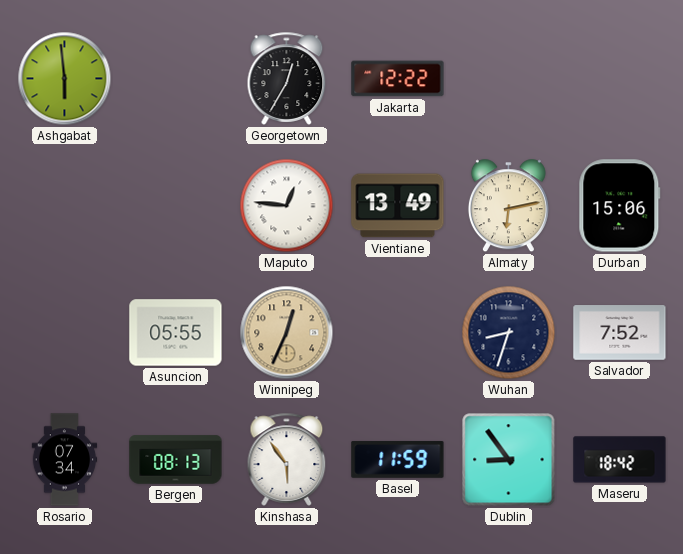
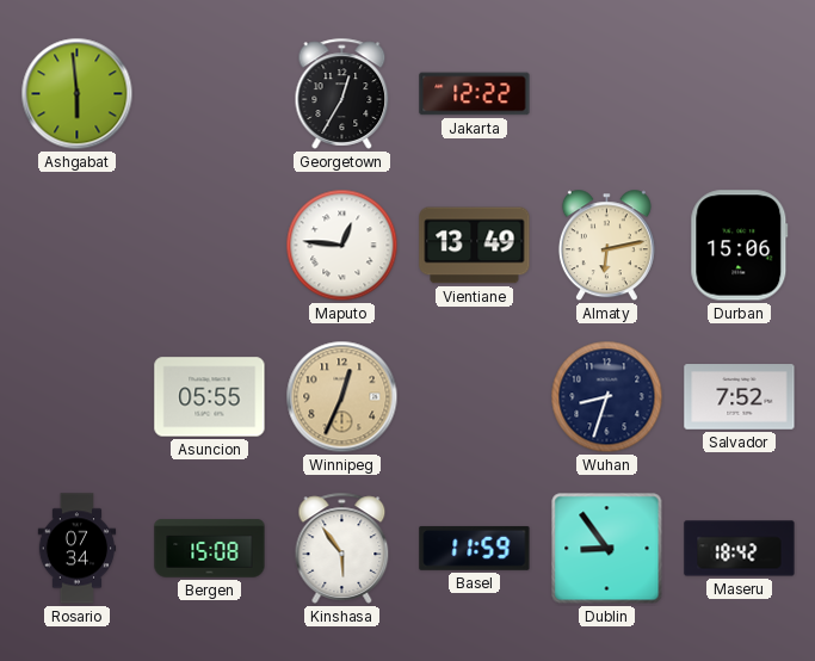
Bergen: 08:13 -> 15:08 (210, 549)
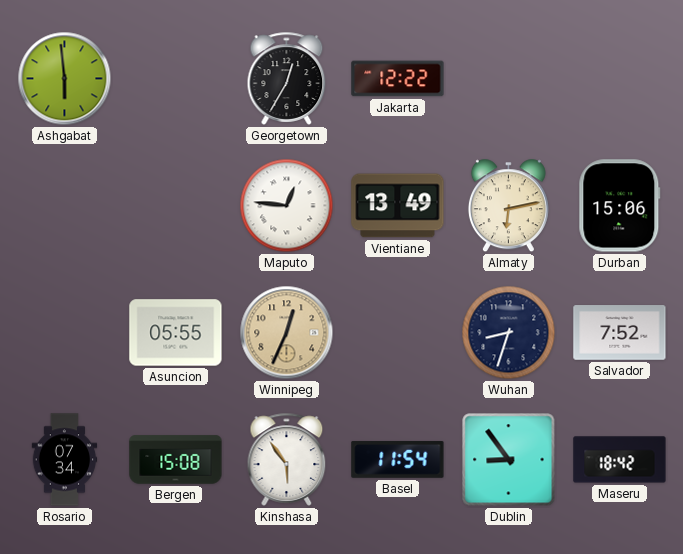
Basel: 11:59 -> 11:54 (398, 459)
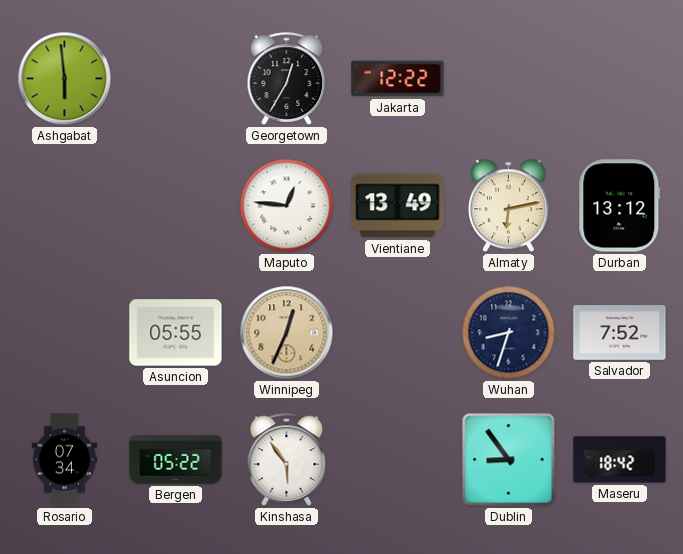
Durban: 15:06 -> 13:12 (620, 206)
Bergen: 15:08 -> 05:22 (176, 460)
Basel: 11:54 -> none (398, 459)
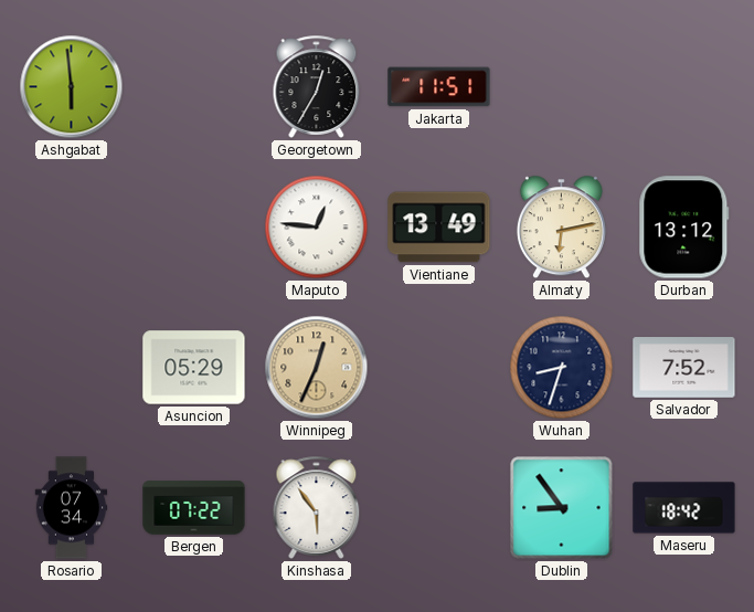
Jakarta: 12:22 -> 11:51 (439, 87)
Asuncion: 05:55 -> 05:29 (194, 368)
Bergen: 05:22 -> 07:22 (194, 508)
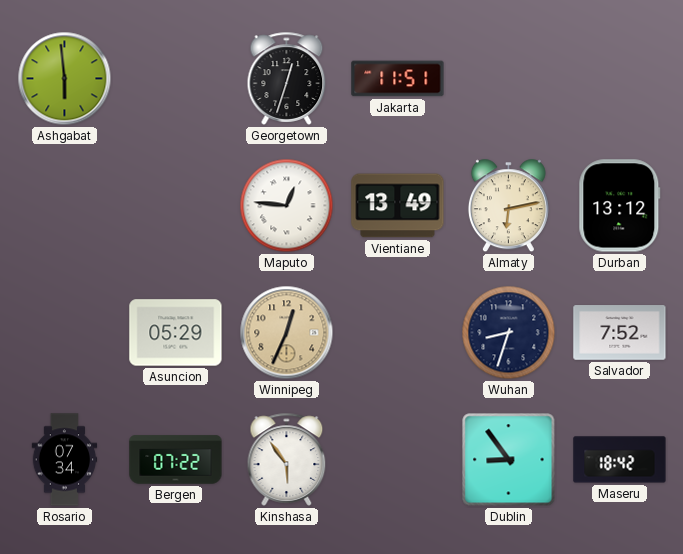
Georgetown: 12:35 -> 12:33 (287, 78)
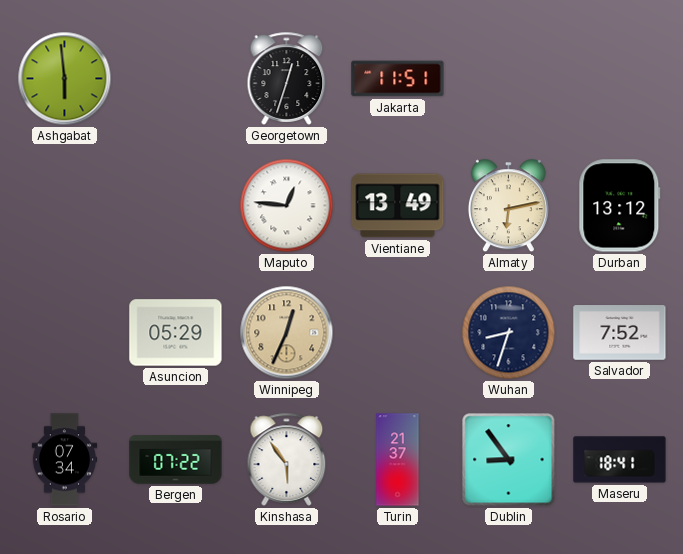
Turin: none -> 21:37 (398, 460)
Maseru: 18:42 -> 18:41 (620, 460)
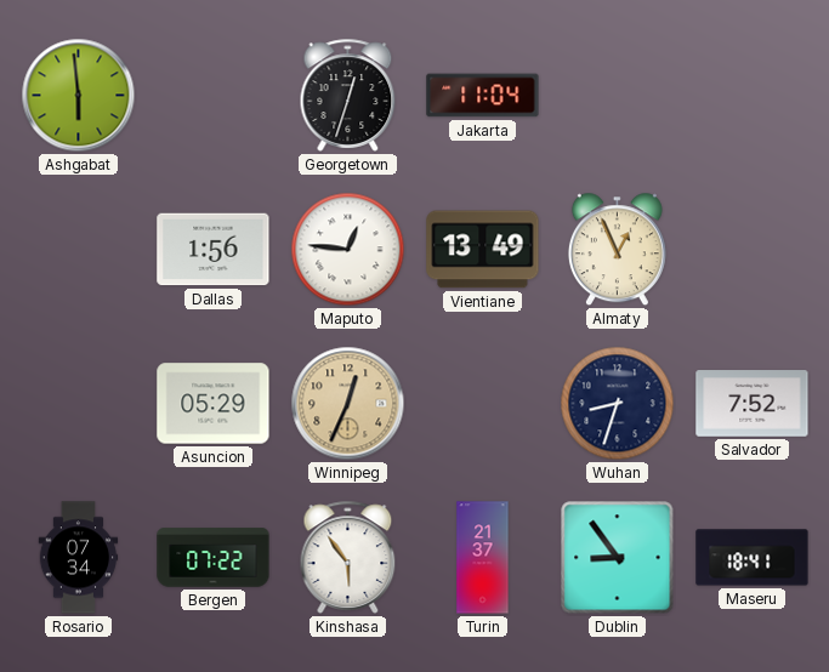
Jakarta: 11:51 -> 11:04 (483, 96)
Dallas: none -> 1:56 (214, 250)
Almaty: 6:13 -> 12:56 (617, 250)
Durban: 13:12 -> none (620, 206)
